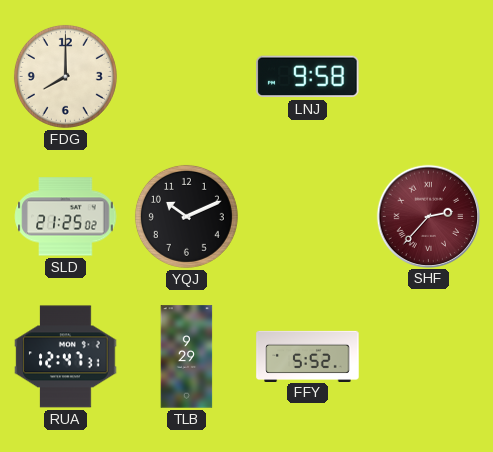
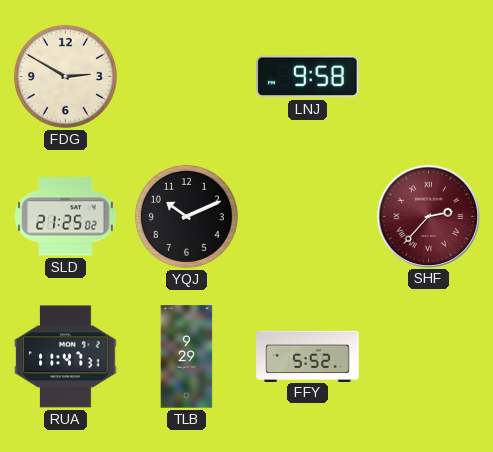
FDG: 8:00 -> 2:50 (65, 76)
RUA: 12:47 -> 11:47 (66, 357)
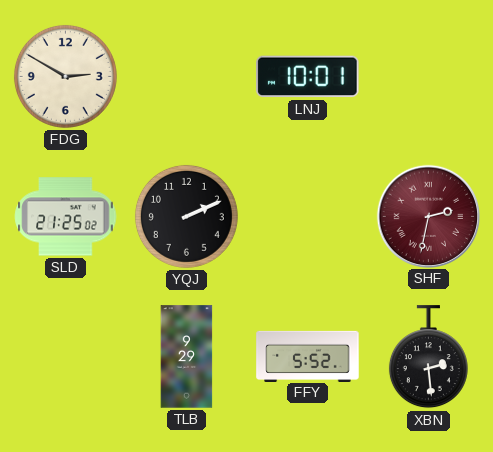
LNJ: 9:58 -> 10:01 (308, 77)
YQJ: 10:11 -> 2:11 (186, 216)
SHF: 2:37 -> 2:32 (428, 216)
RUA: 11:47 -> none (66, 357)
XBN: none -> 2:29 (428, 357)
